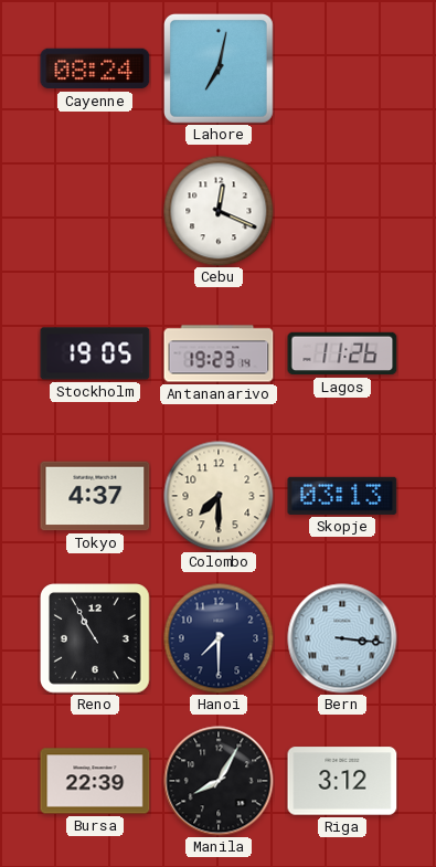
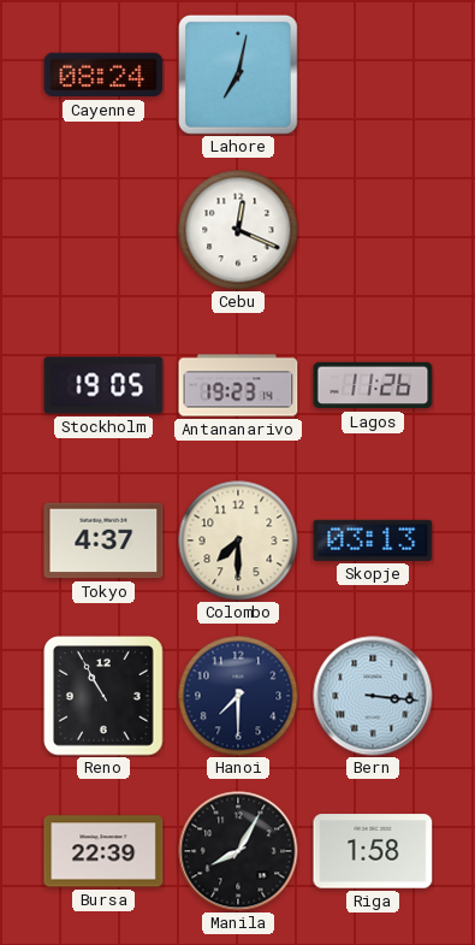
Riga: 3:12 -> 1:58 (373, 851)
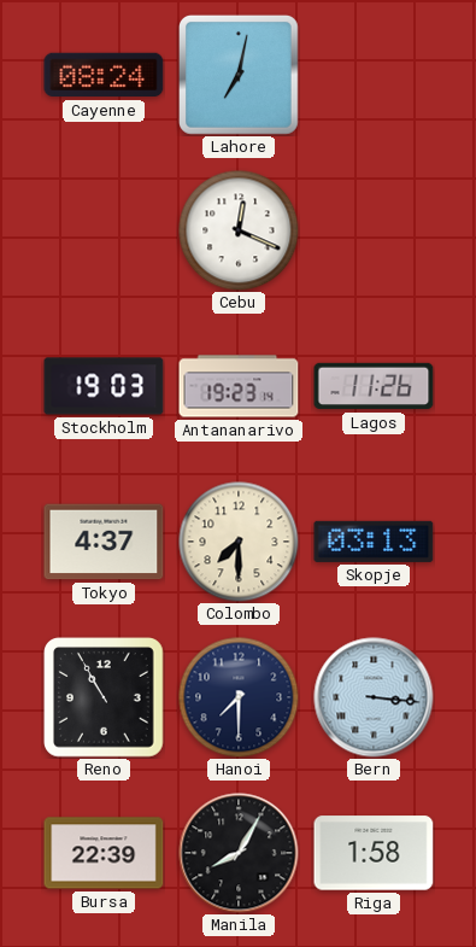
Stockholm: 19:05 -> 19:03 (104, 386)
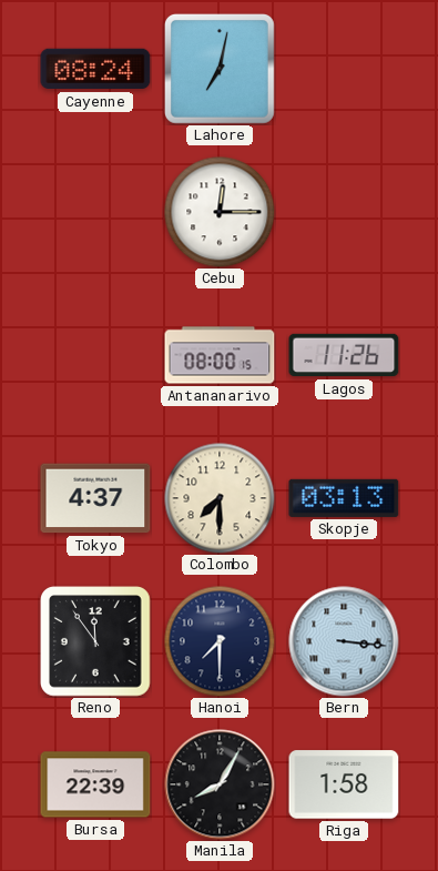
Cebu: 12:19 -> 12:15 (220, 212)
Stockholm: 19:03 -> none (104, 386)
Antananarivo: 19:23 -> 08:00 (220, 355)
Reno: 10:55 -> 11:54 (95, 641)
